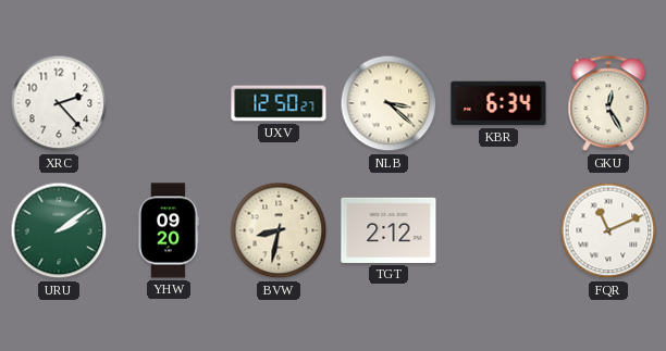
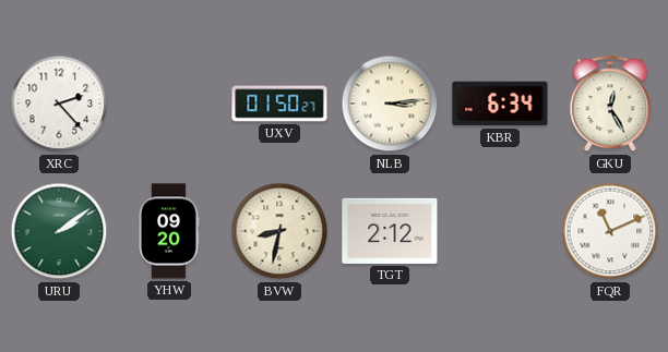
UXV: 12:50 -> 01:50 (279, 104)
NLB: 3:22 -> 3:14 (390, 104)
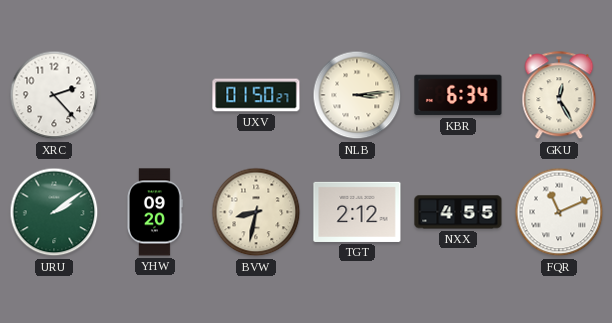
NXX: none -> 4:55 (458, 212)
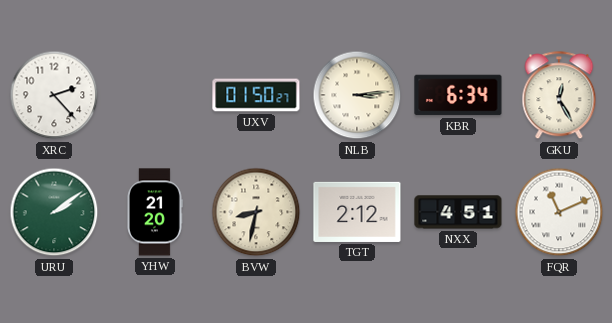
YHW: 09:20 -> 21:20 (155, 212)
NXX: 4:55 -> 4:51 (458, 212)
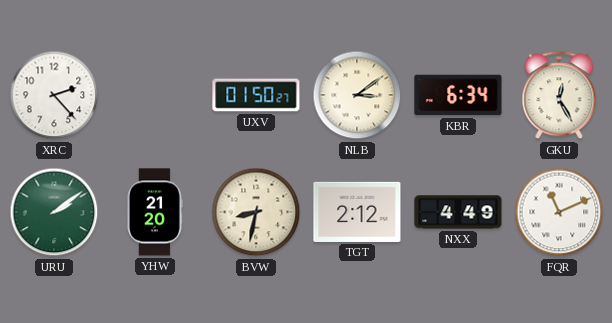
NLB: 3:14 -> 3:09 (357, 95)
NXX: 4:51 -> 4:49 (458, 212)
